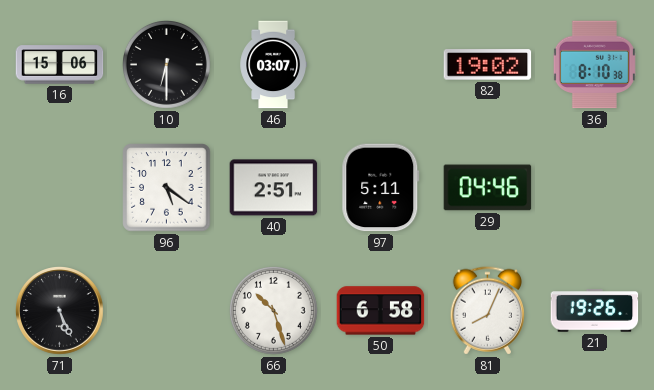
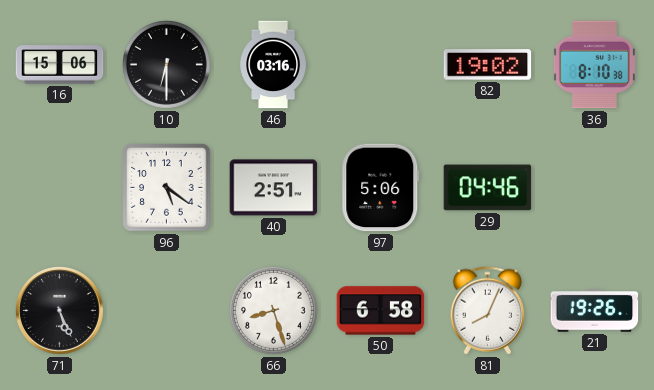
46: 03:07 -> 03:16 (273, 65)
97: 5:11 -> 5:06 (381, 188)
66: 10:27 -> 8:27 (274, 311)
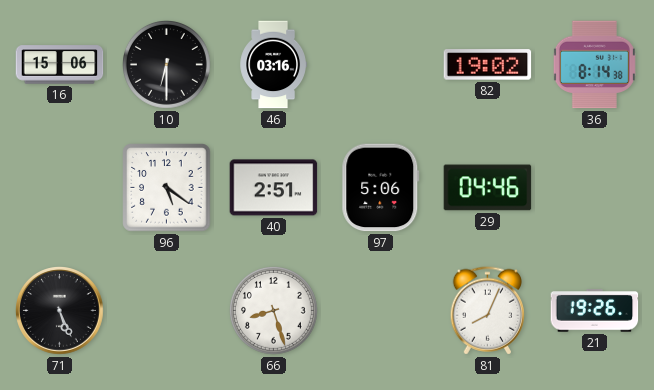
36: 8:10 -> 8:14 (594, 65)
50: 6:58 -> none (381, 311)
